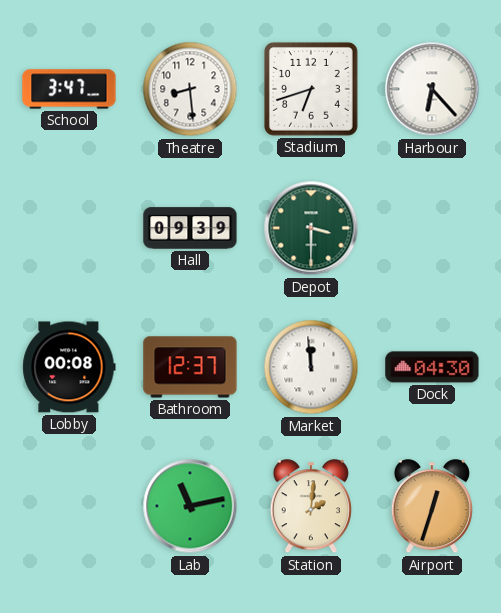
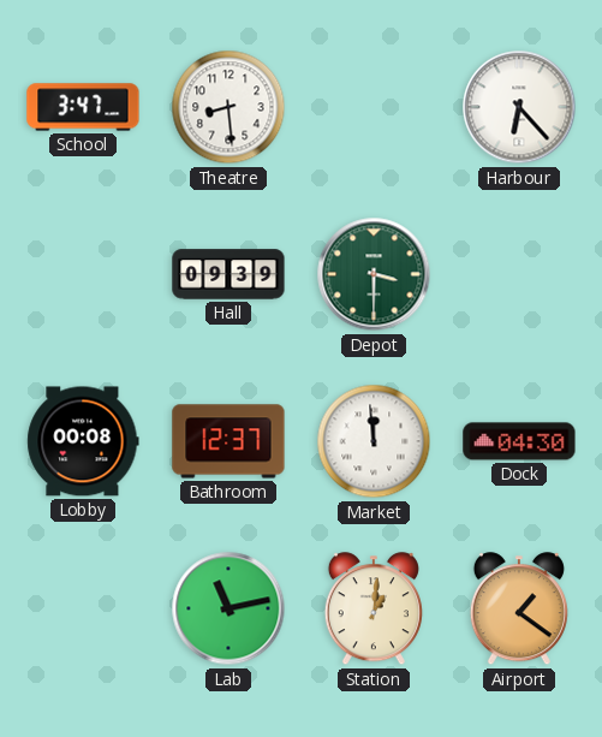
Stadium: 6:42 -> none (311, 89)
Station: 2:01 -> 1:01 (374, 610)
Airport: 12:33 -> 1:21 (519, 610)
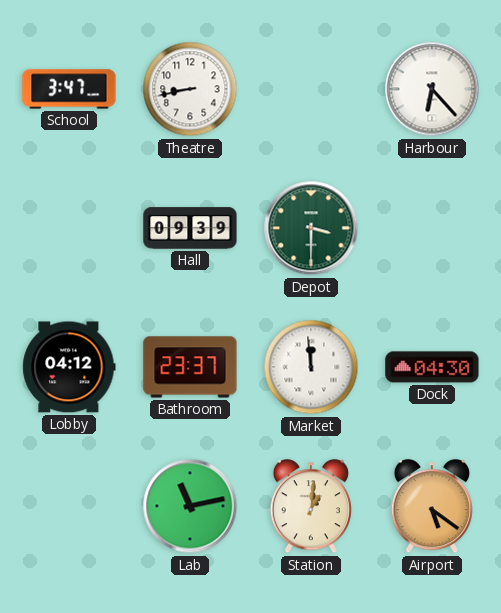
Theatre: 8:29 -> 8:43 (190, 89)
Lobby: 00:08 -> 04:12 (69, 367)
Bathroom: 12:37 -> 23:37 (190, 367)
Airport: 1:21 -> 5:21 (432, 507)
